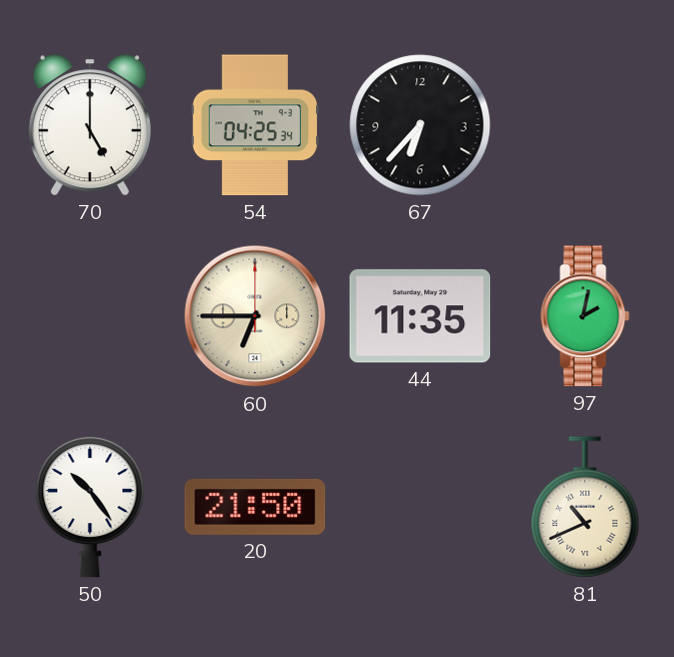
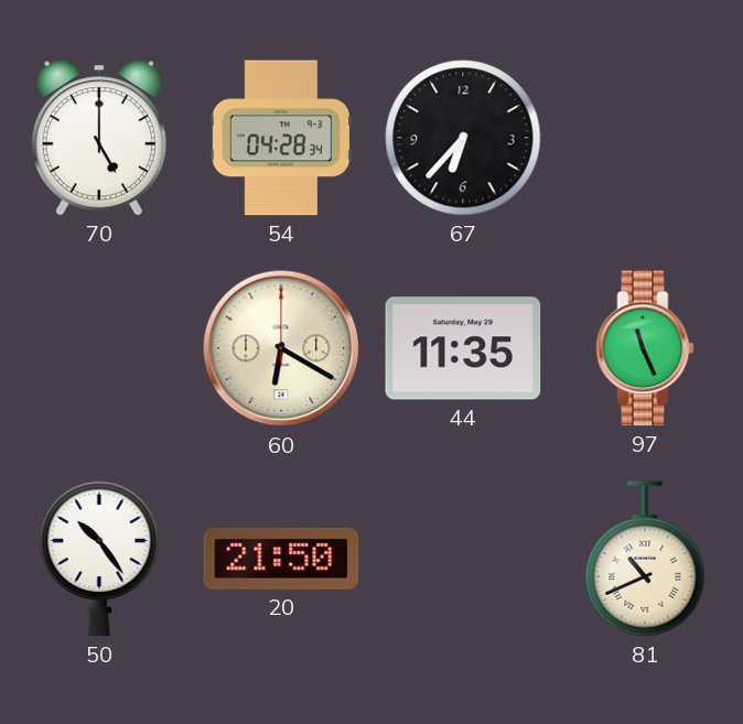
54: 04:25 -> 04:28 (280, 138)
60: 6:45 -> 6:20 (281, 348)
97: 2:02 -> 11:26 (645, 348)
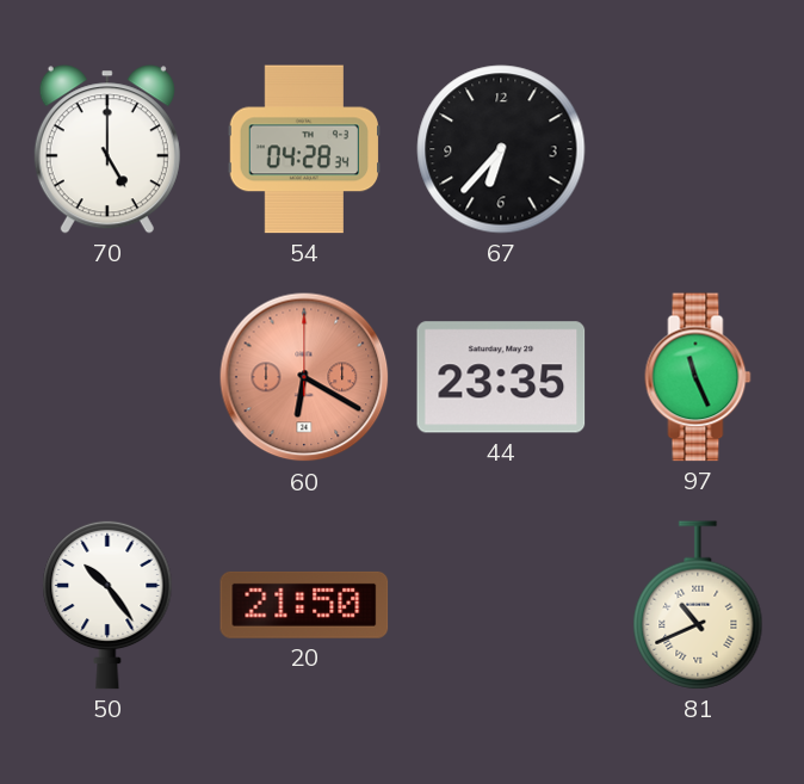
60 dial: cream -> salmon (304, 377)
44: 11:35 -> 23:35 (501, 377)
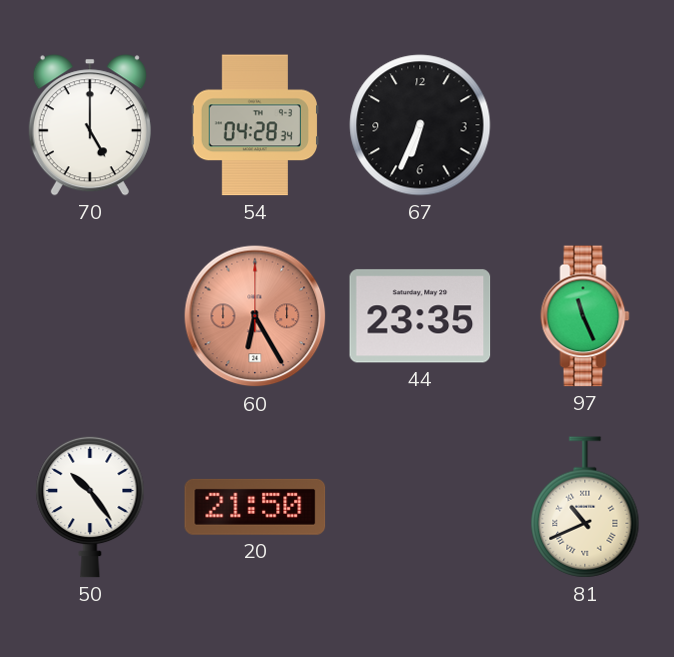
67: 6:37 -> 6:34 (420, 125)
60: 6:20 -> 6:25 (255, 316)
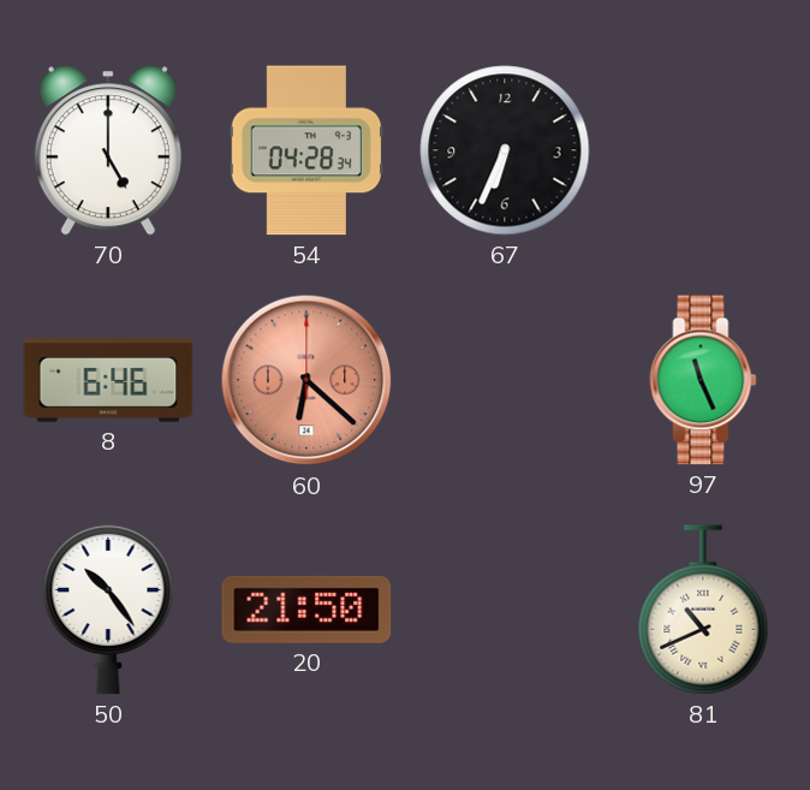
8: none -> 6:46 (108, 381)
60: 6:25 -> 6:22 (306, 380)
44: 23:35 -> none (420, 316)
